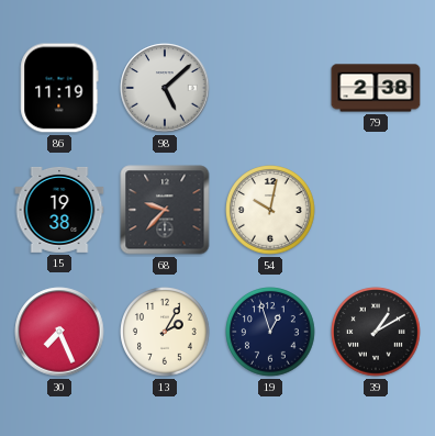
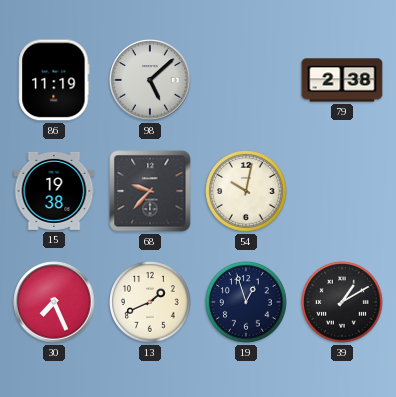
13: 2:05 -> 1:41 (150, 302)
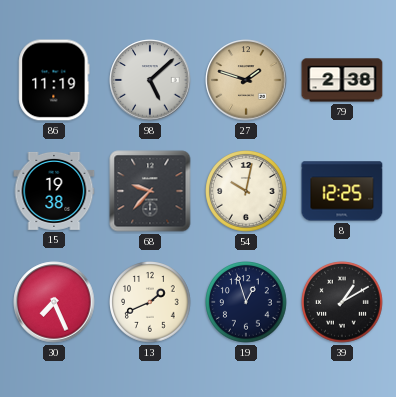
27: none -> 1:48 (246, 80)
8: none -> 12:25 (342, 191)
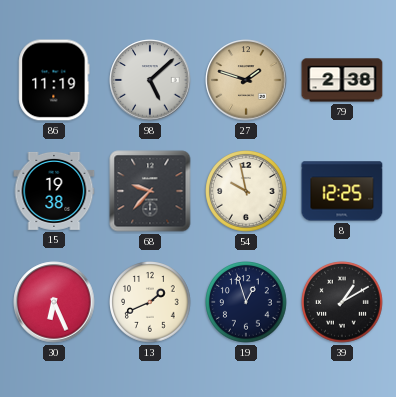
54: 10:02 -> 9:58 (246, 191)
30: 7:26 -> 6:26 (54, 302)
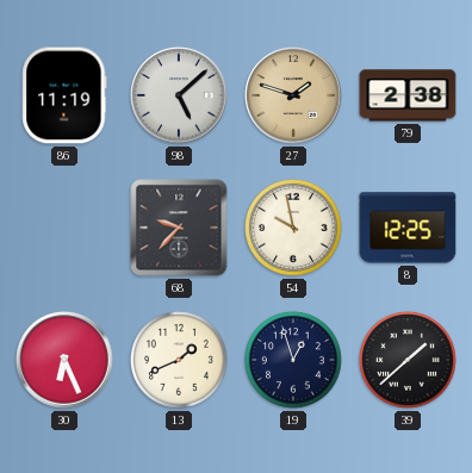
15: 19:38 -> none (54, 191)
39: 1:10 -> 1:38 (408, 360)
